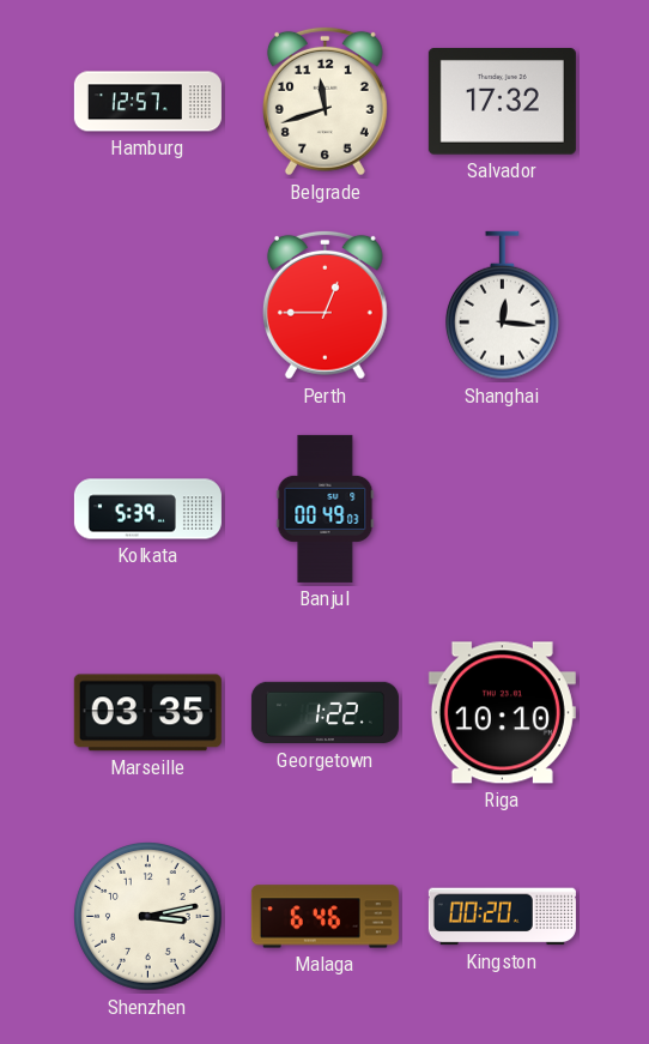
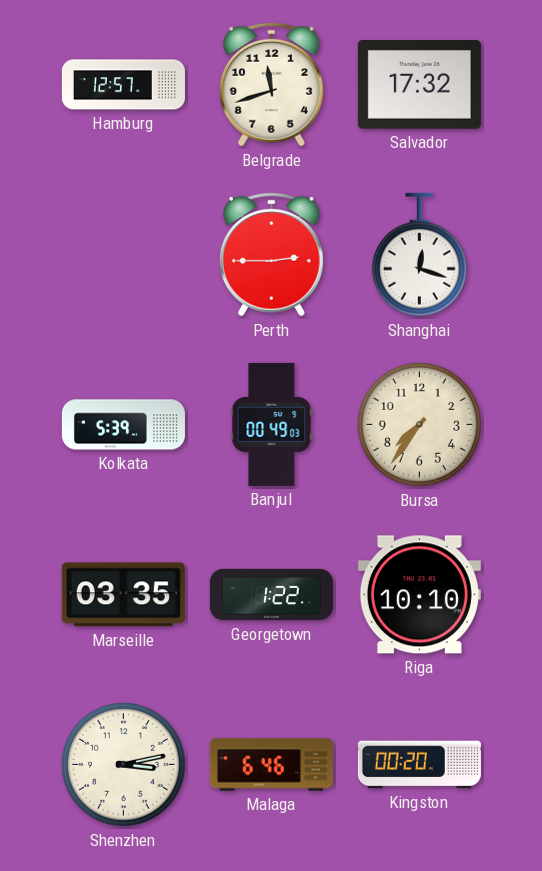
Perth: 12:45 -> 2:45 (271, 254)
Shanghai: 12:16 -> 12:18 (420, 255)
Bursa: none -> 7:36 (420, 425)
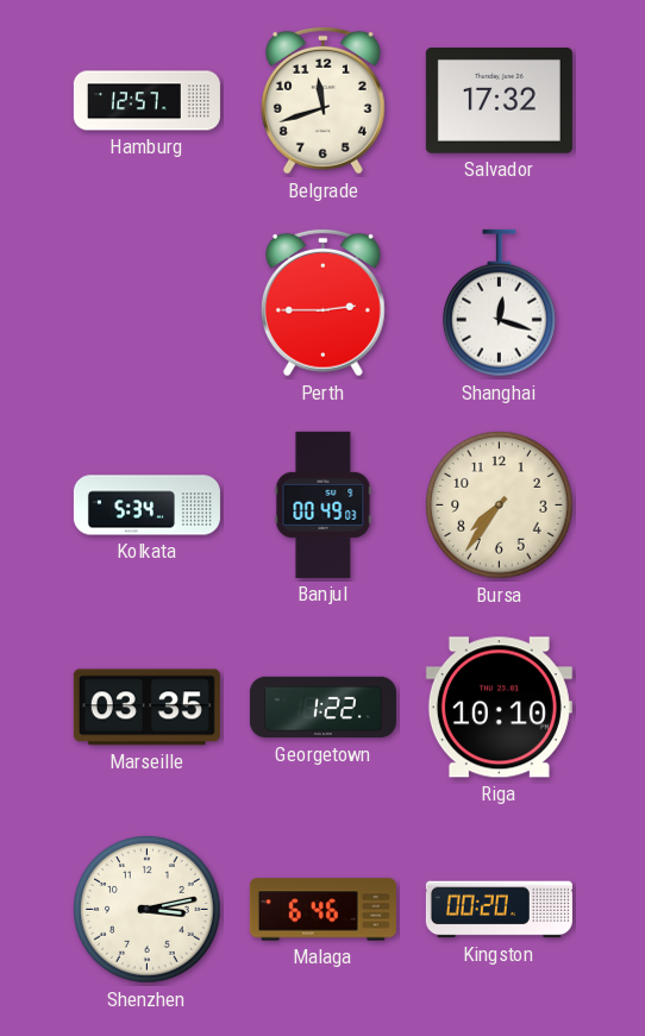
Kolkata: 5:39 -> 5:34 (146, 506)
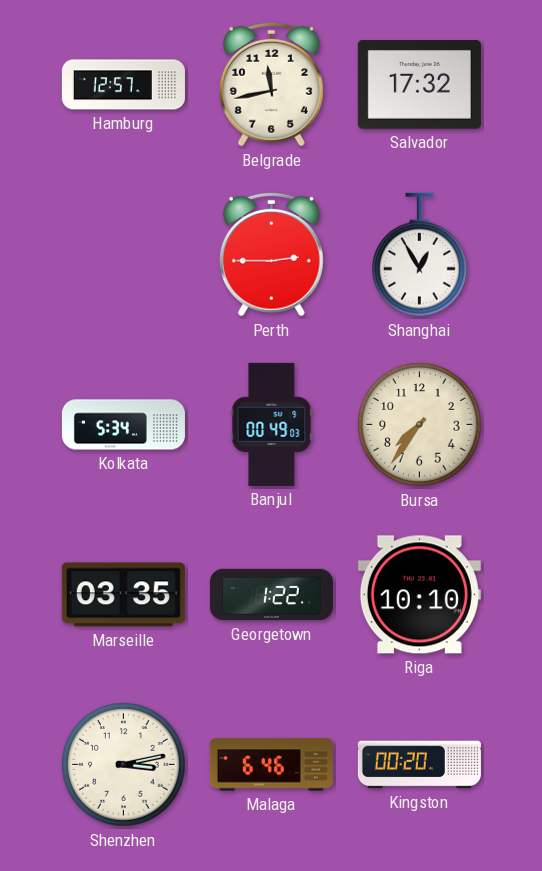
Belgrade: 11:42 -> 11:43 (271, 84)
Shanghai: 12:18 -> 12:55 (420, 255)
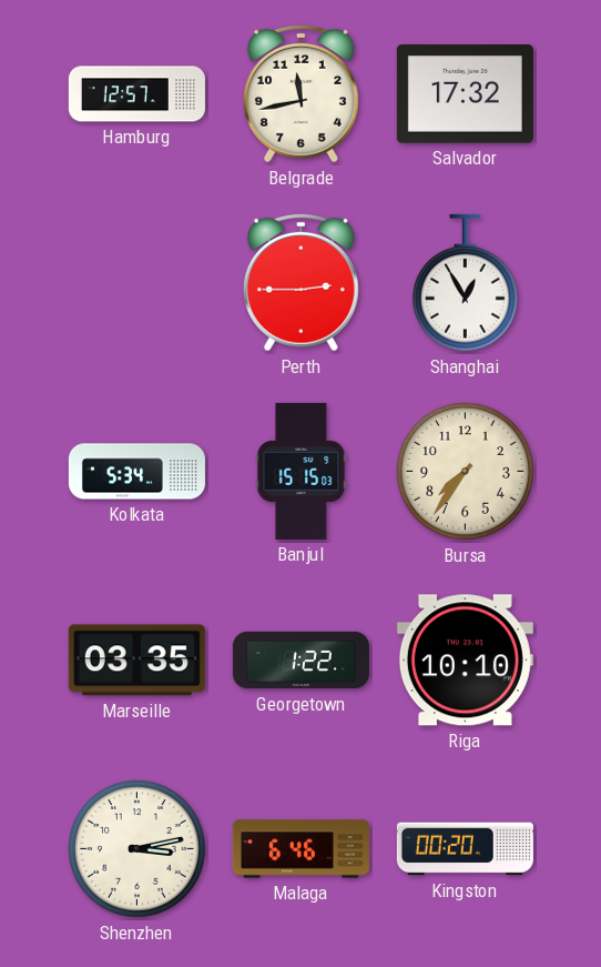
Banjul: 00:49 -> 15:15 (302, 471)
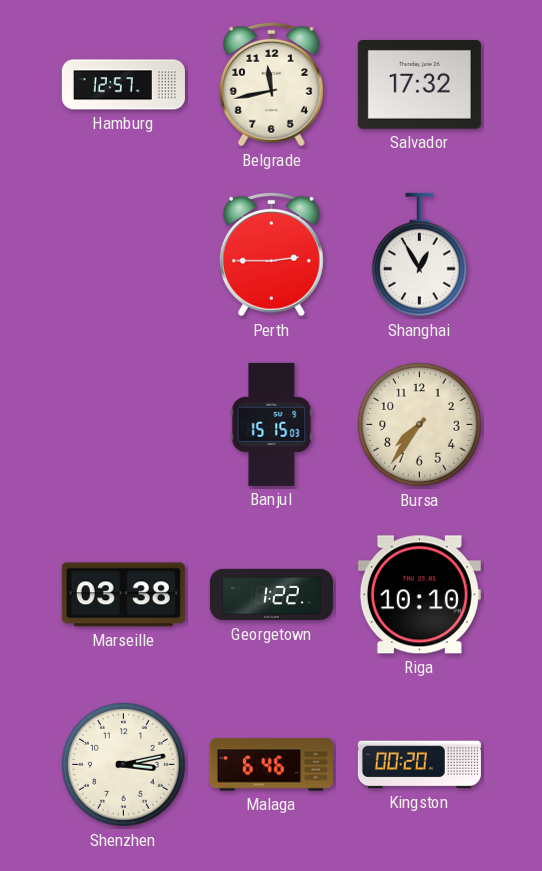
Kolkata: 5:34 -> none (136, 472)
Marseille: 03:35 -> 03:38 (123, 595)
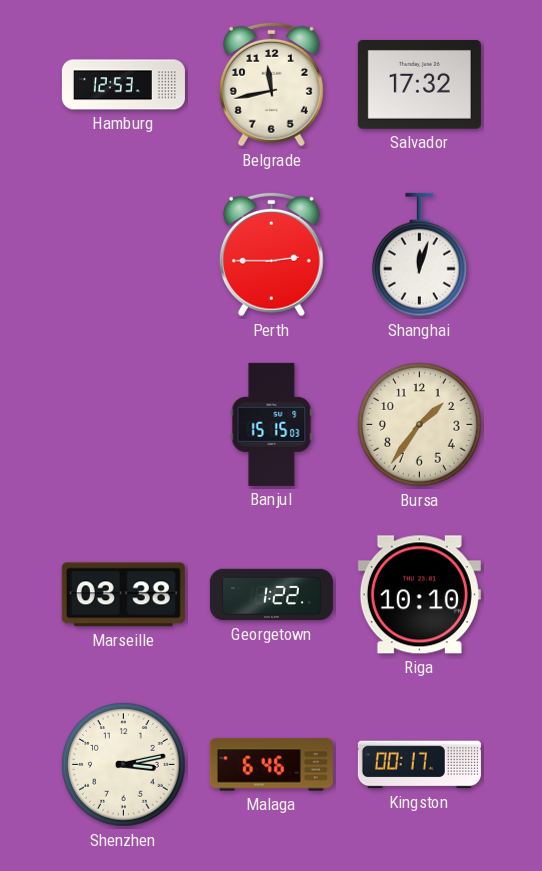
Hamburg: 12:57 -> 12:53 (123, 85)
Shanghai: 12:55 -> 12:03 (420, 255)
Bursa: 7:36 -> 1:36 (420, 425)
Kingston: 00:20 -> 00:17 (419, 765)
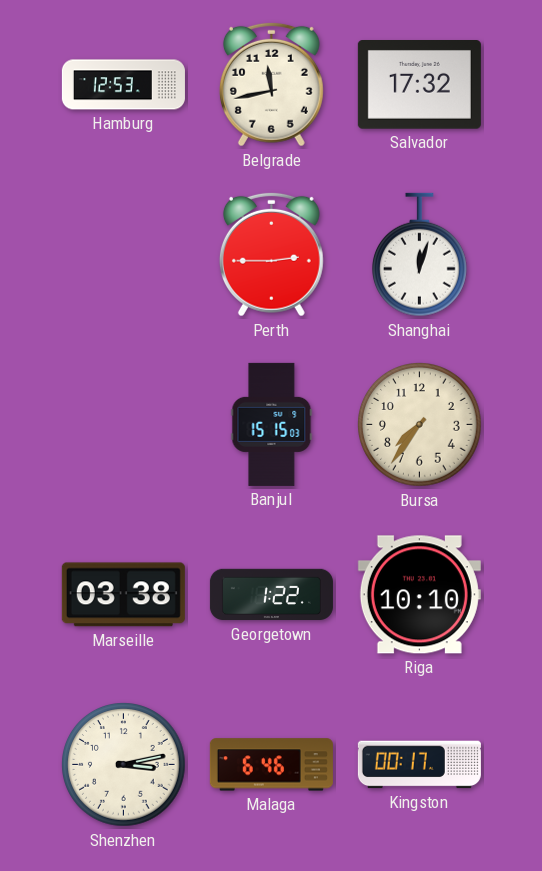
Bursa: 1:36 -> 7:36 (420, 425)
